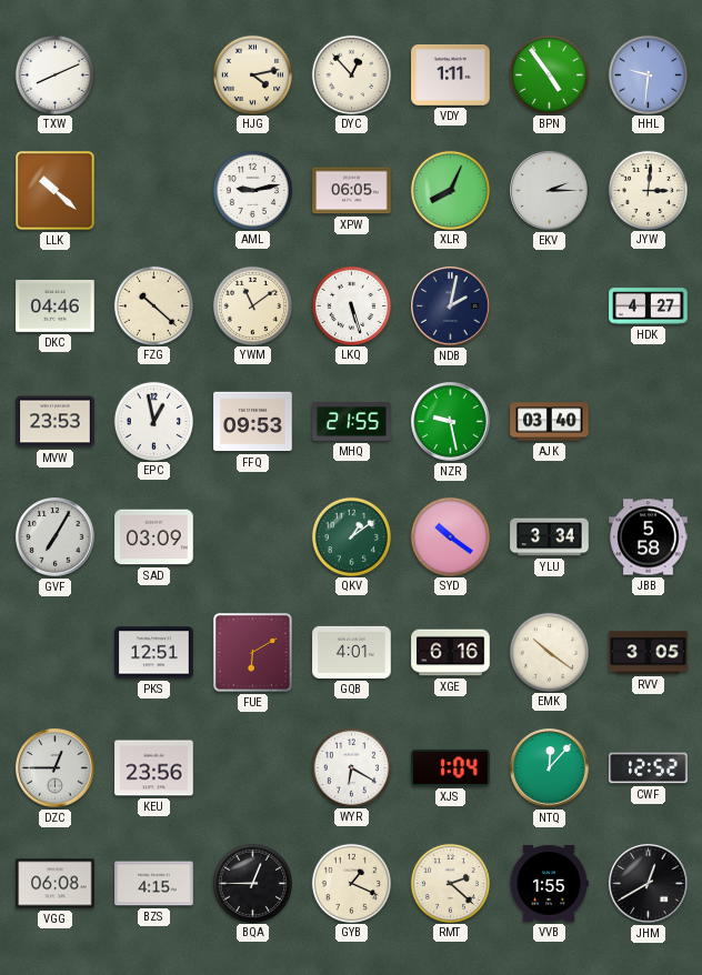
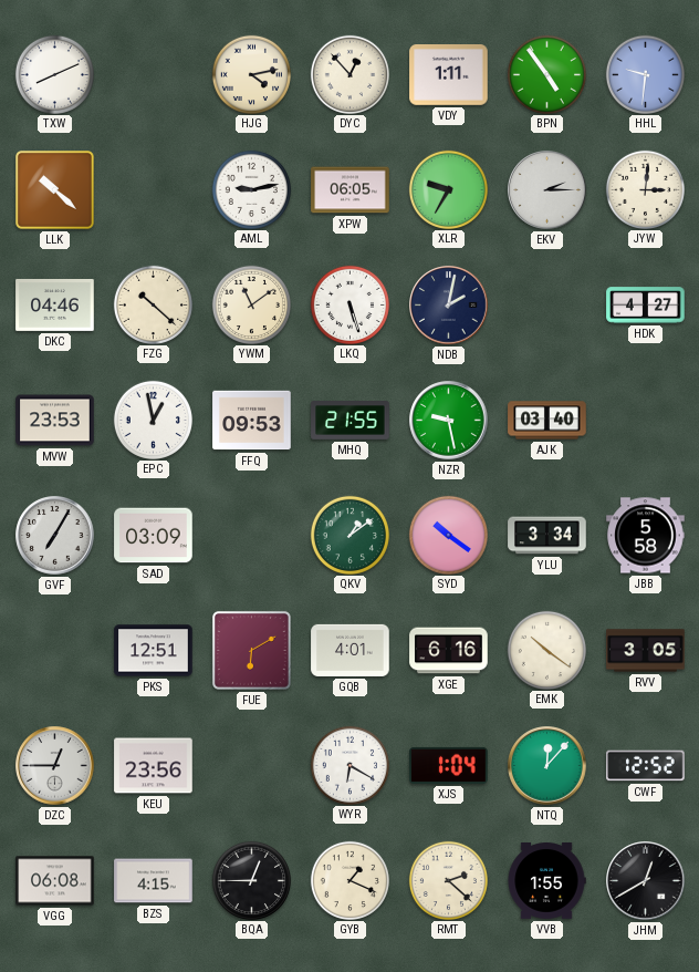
XLR: 8:04 -> 9:35 (448, 189)
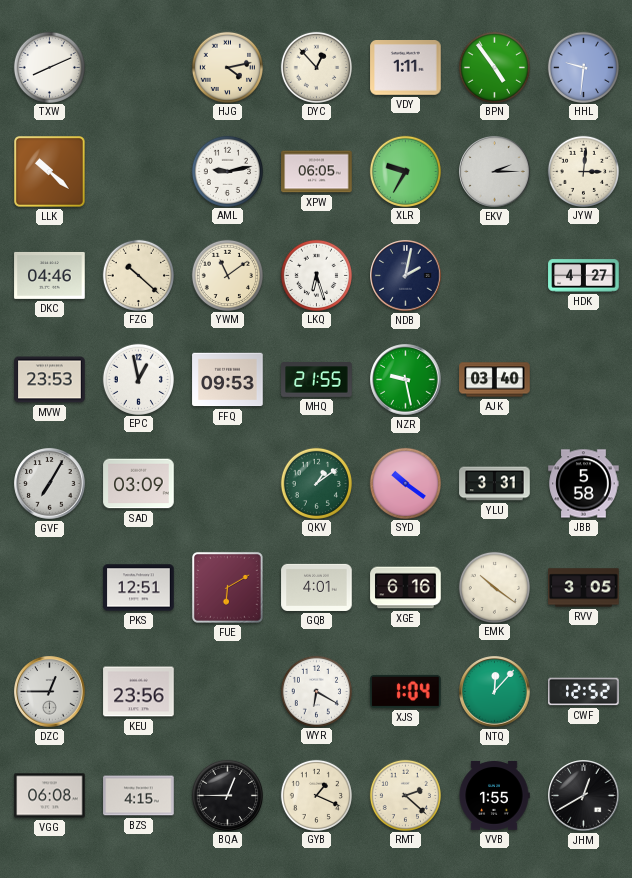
LKQ: 5:27 -> 6:27 (316, 275)
YLU: 3:34 -> 3:31 (495, 484)
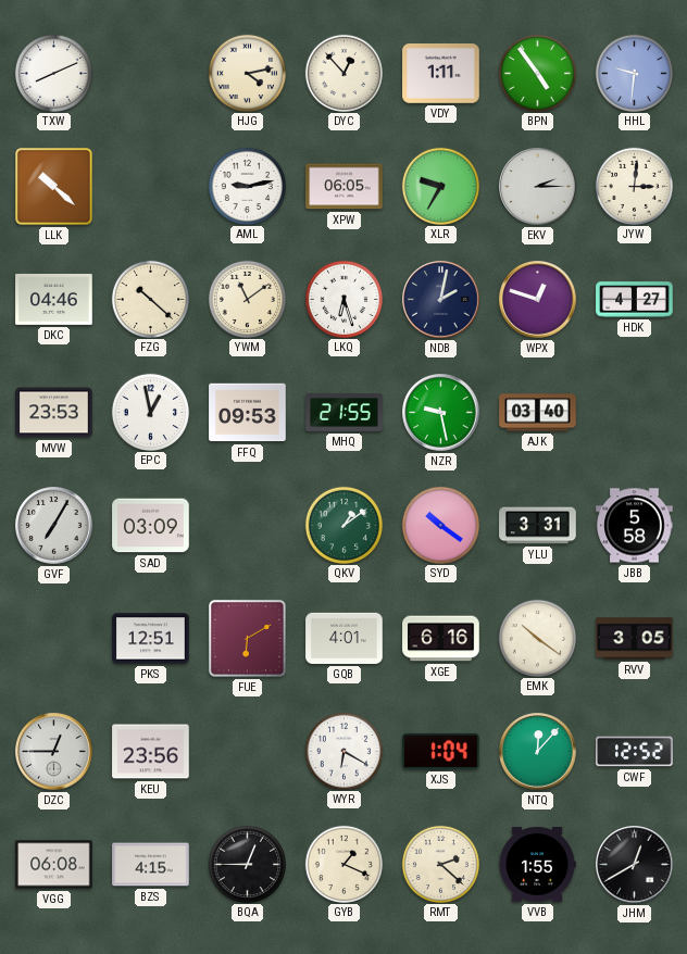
WPX: none -> 12:48 (538, 300)
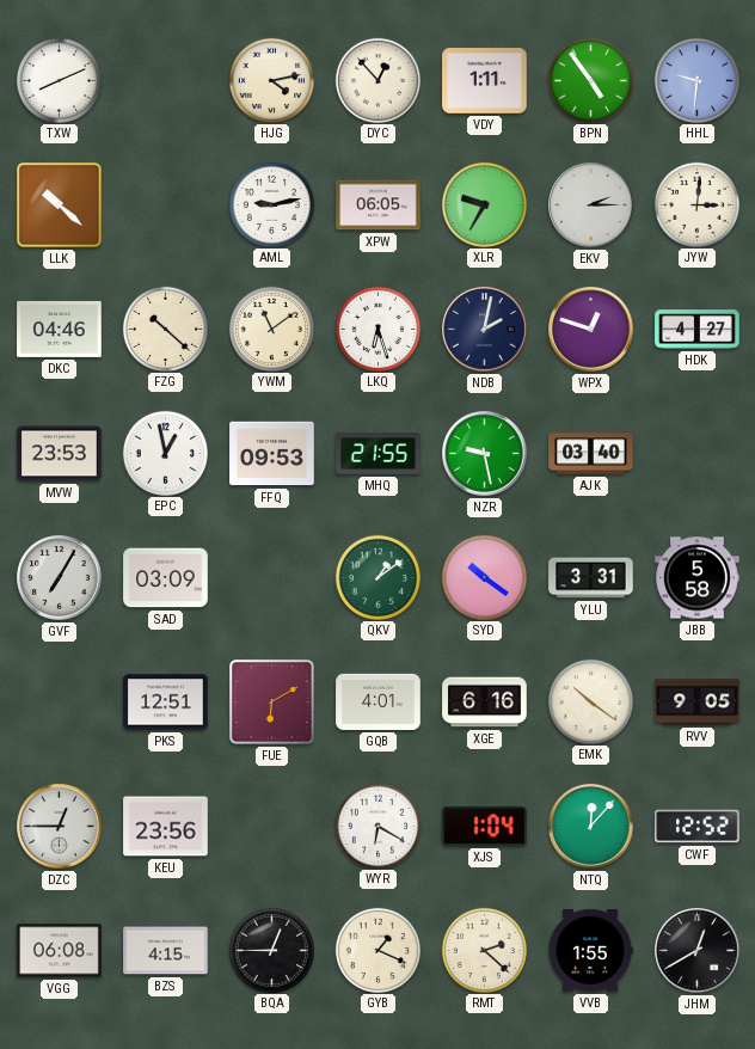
RVV: 3:05 -> 9:05 (698, 703)
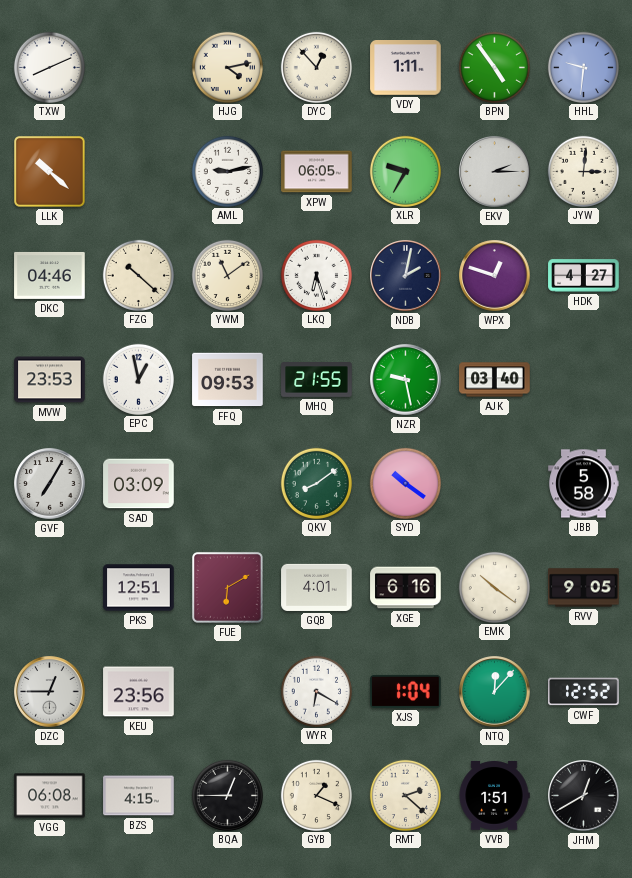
QKV: 1:09 -> 8:09 (316, 483)
YLU: 3:31 -> none (591, 578)
VVB: 1:55 -> 1:51 (494, 796)
